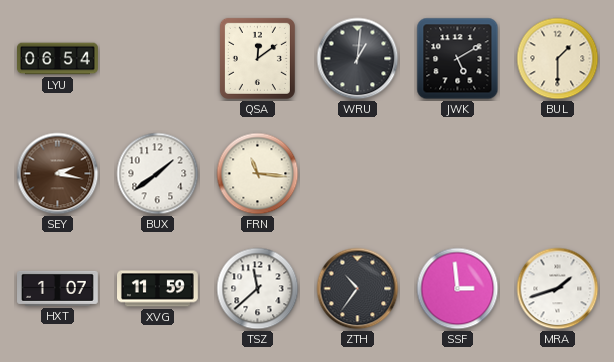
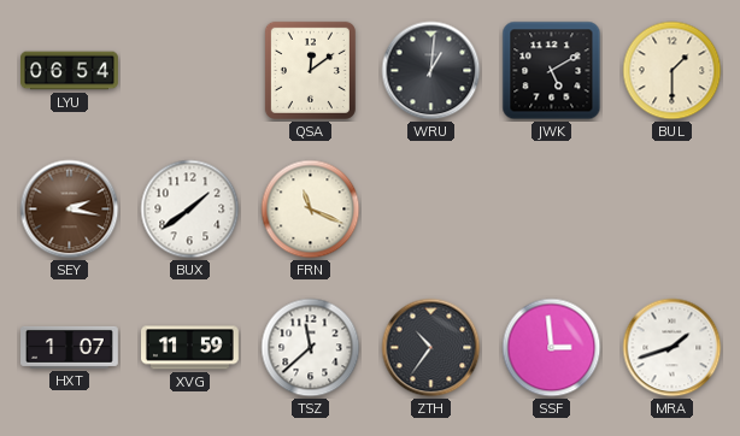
FRN: 11:16 -> 11:19 (311, 210)
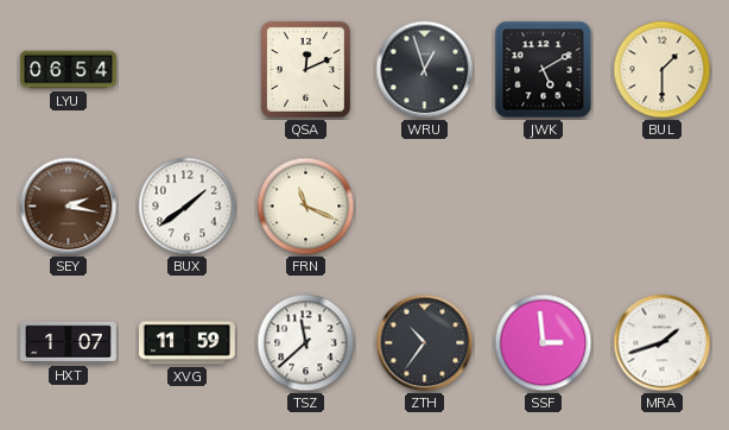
QSA: 12:09 -> 12:11 (305, 69)
WRU: 1:01 -> 12:57 (425, 70)
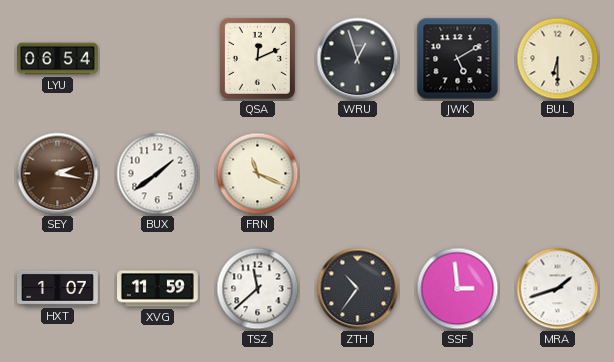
BUL: 1:30 -> 6:30 (558, 59)
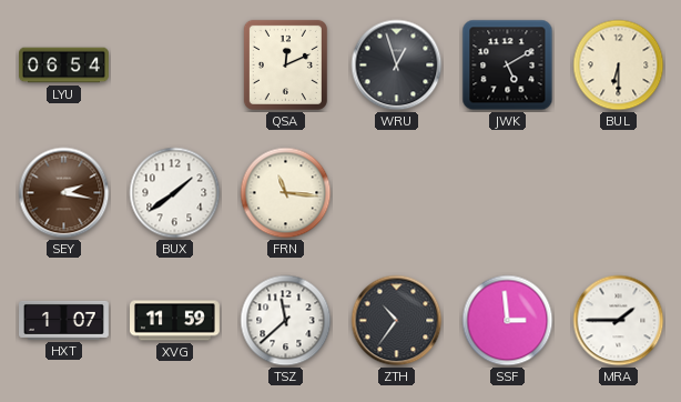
FRN: 11:19 -> 11:16 (286, 193)
MRA: 1:42 -> 1:45 (619, 321)
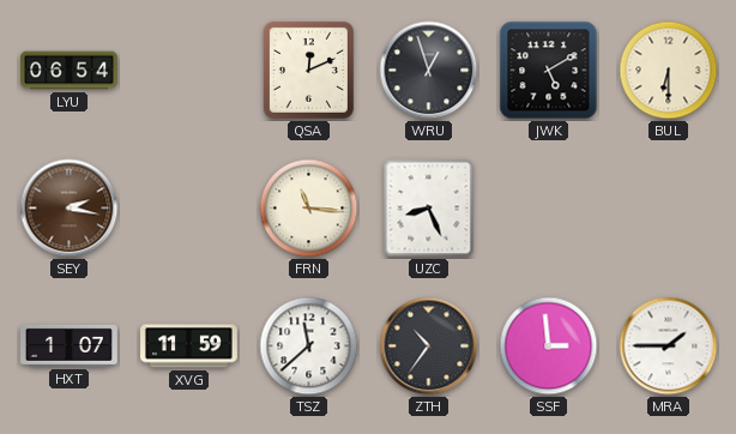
BUX: 1:39 -> none (175, 193)
UZC: none -> 8:26 (429, 209)
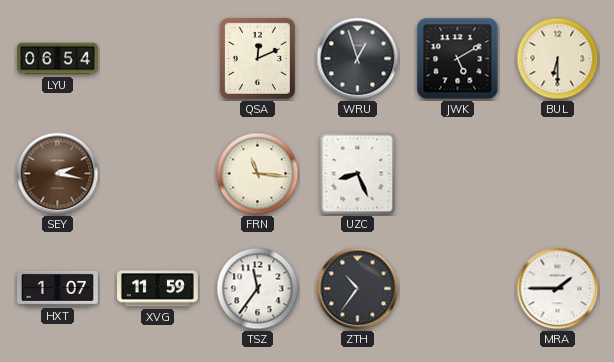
TSZ: 11:38 -> 11:36 (258, 289)
SSF: 2:59 -> none (549, 346)
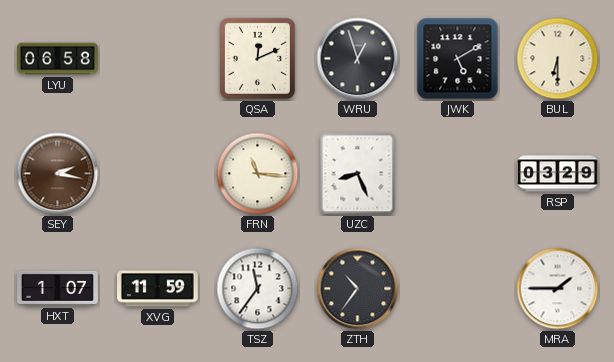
LYU: 06:54 -> 06:58 (58, 59)
RSP: none -> 03:29 (558, 174)
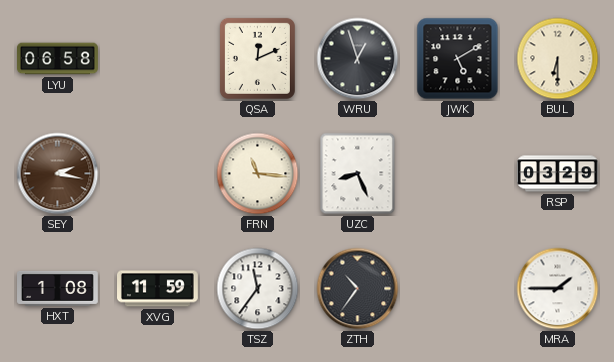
HXT: 1:07 -> 1:08 (58, 288)
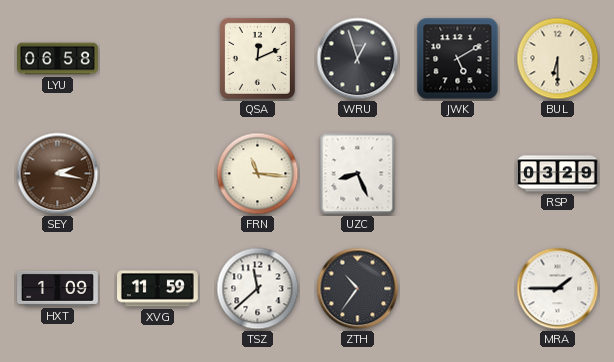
HXT: 1:08 -> 1:09 (58, 288)
TSZ: 11:36 -> 11:38 (258, 289)
